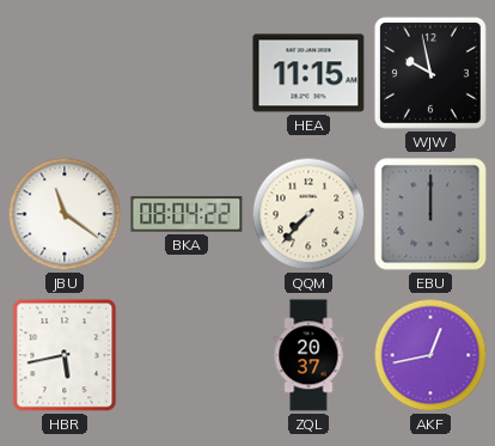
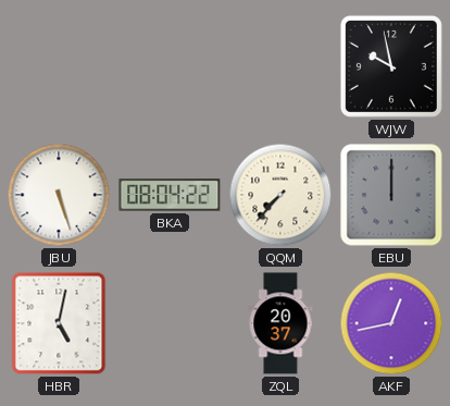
HEA: 11:15 -> none (308, 73)
JBU: 11:21 -> 5:27 (59, 195)
HBR: 5:43 -> 5:02 (59, 323)
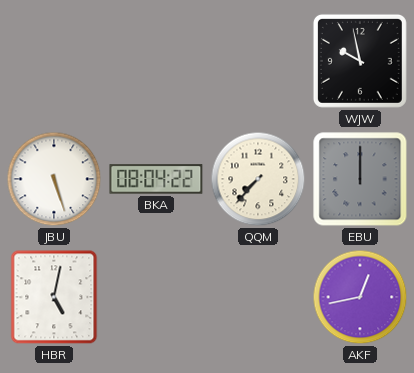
ZQL: 20:37 -> none (280, 323)
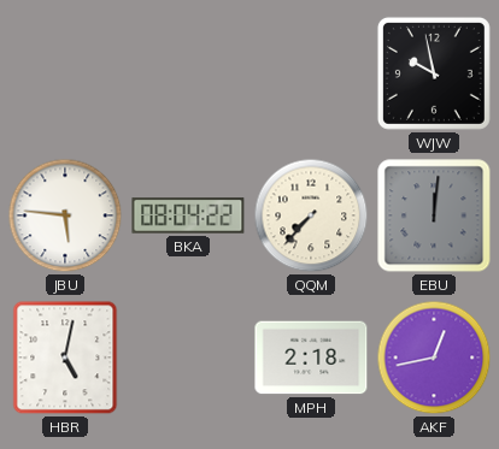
JBU: 5:27 -> 5:46 (65, 215)
EBU: 12:00 -> 12:01 (434, 215)
MPH: none -> 2:18 (311, 358)
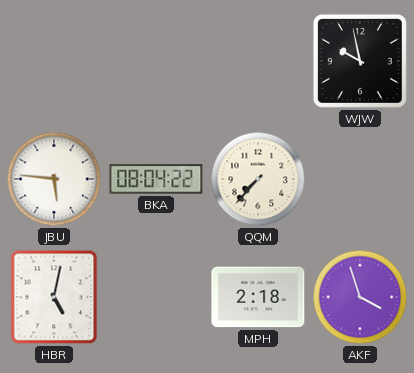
EBU: 12:01 -> none (434, 215)
AKF: 12:43 -> 3:57 (360, 297)
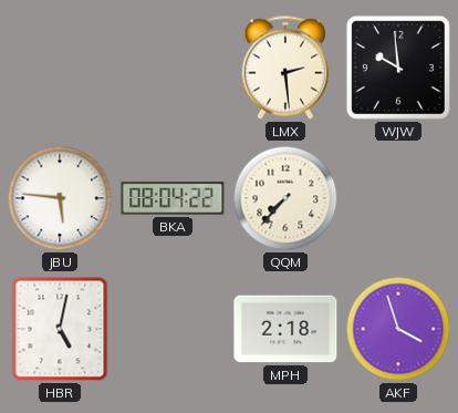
LMX: none -> 2:29 (284, 68)
WJW: 9:58 -> 9:59 (398, 68)
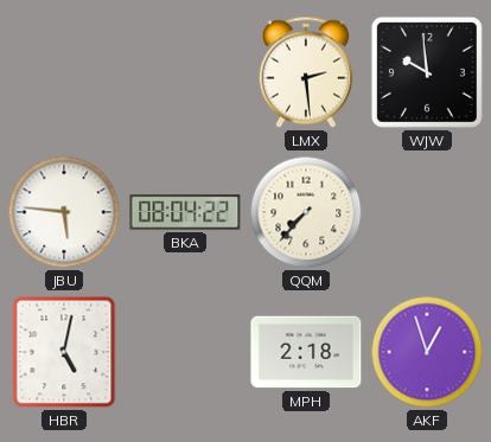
AKF: 3:57 -> 12:57 (427, 352)
